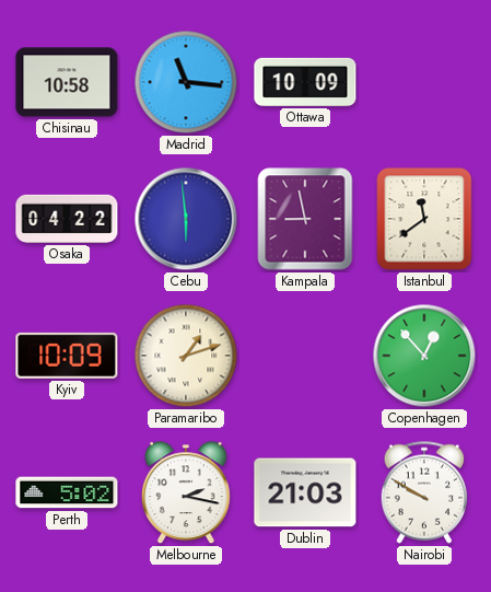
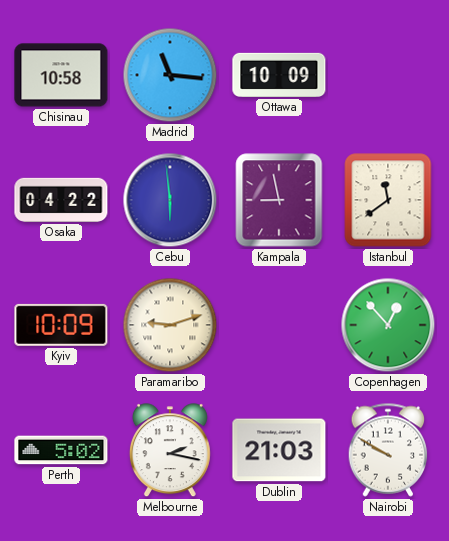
Paramaribo: 1:12 -> 9:12 (170, 325)
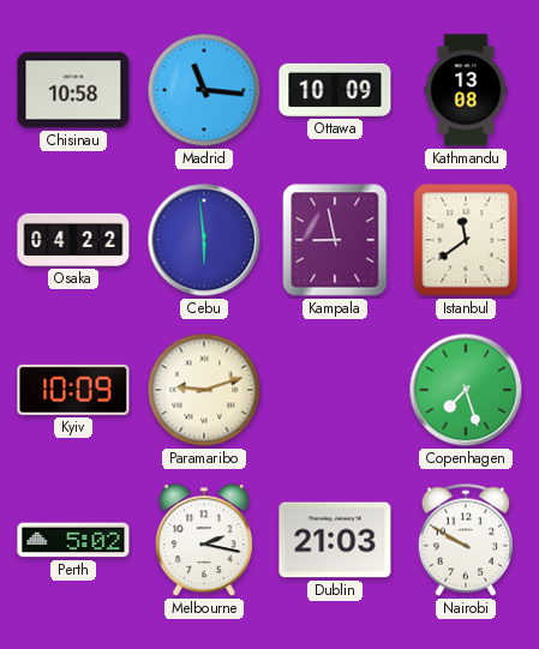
Kathmandu: none -> 13:08 (466, 90)
Copenhagen: 12:53 -> 7:27 (466, 390)
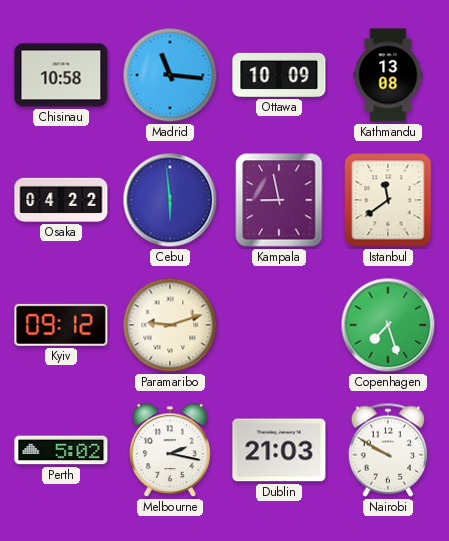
Kyiv: 10:09 -> 09:12 (61, 325)
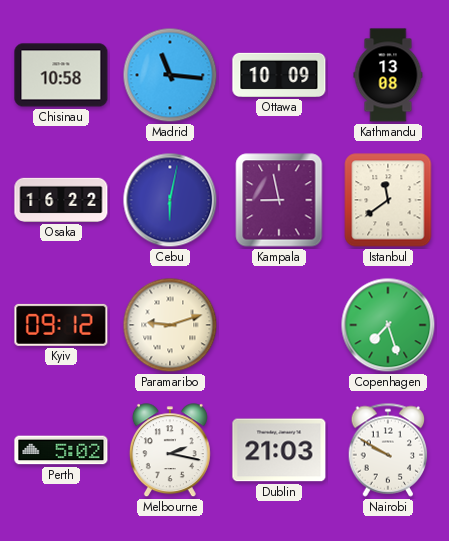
Osaka: 04:22 -> 16:22 (61, 200)
Cebu: 5:59 -> 6:02 (170, 200)
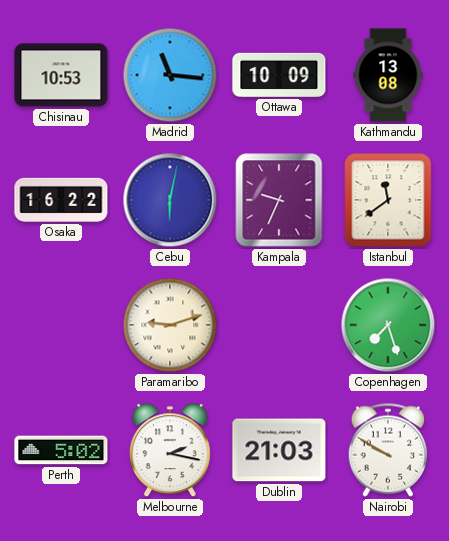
Chisinau: 10:58 -> 10:53 (61, 75)
Kampala: 8:58 -> 9:34 (279, 200)
Kyiv: 09:12 -> none (61, 325)
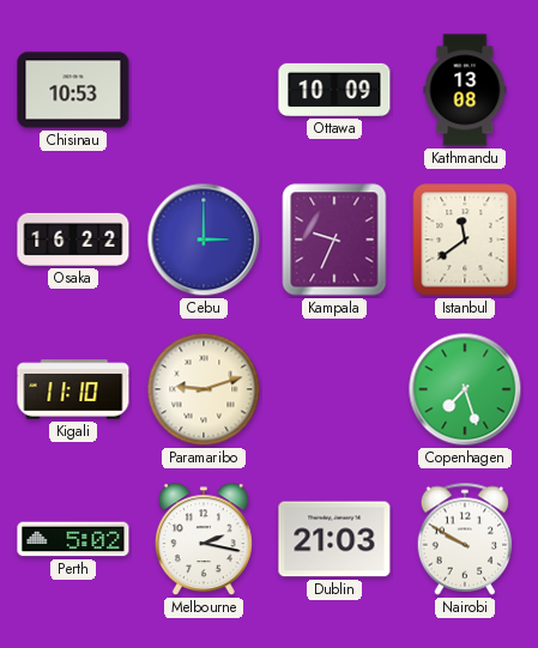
Madrid: 11:16 -> none (170, 75)
Cebu: 6:02 -> 3:00 (204, 240)
Kigali: none -> 11:10 (73, 389)
